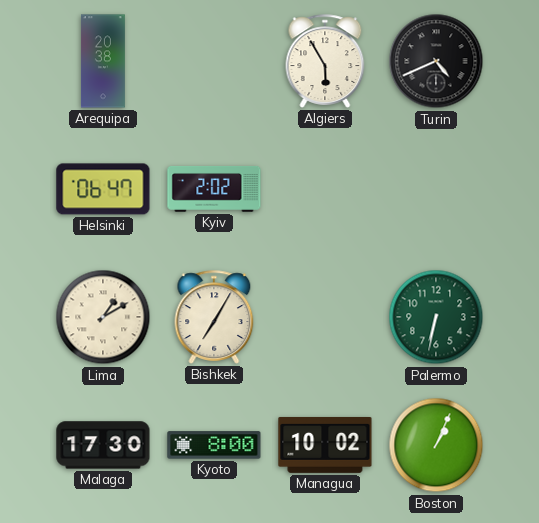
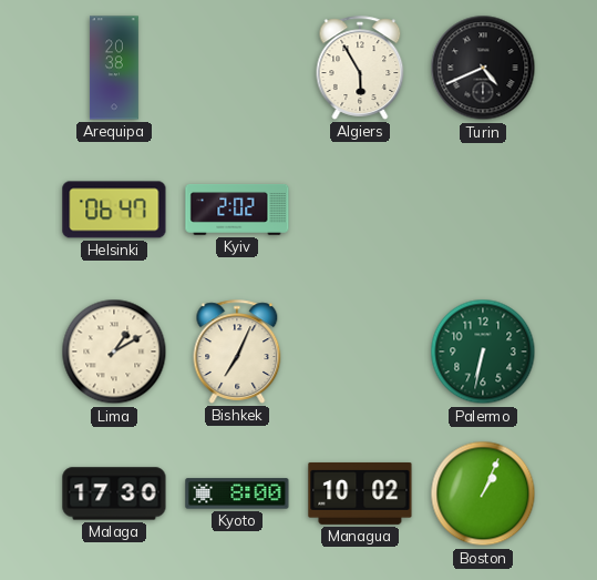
Bishkek: 7:05 -> 7:04 (237, 352)
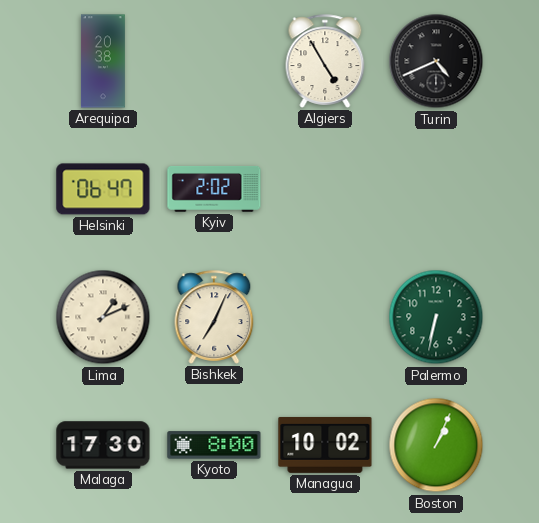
Algiers: 5:55 -> 4:55 (325, 61)
Lima: 1:10 -> 1:11 (103, 317)
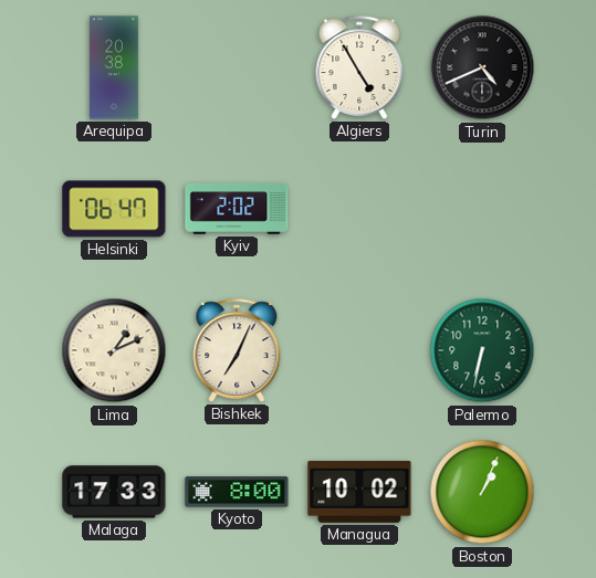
Malaga: 17:30 -> 17:33 (114, 492)
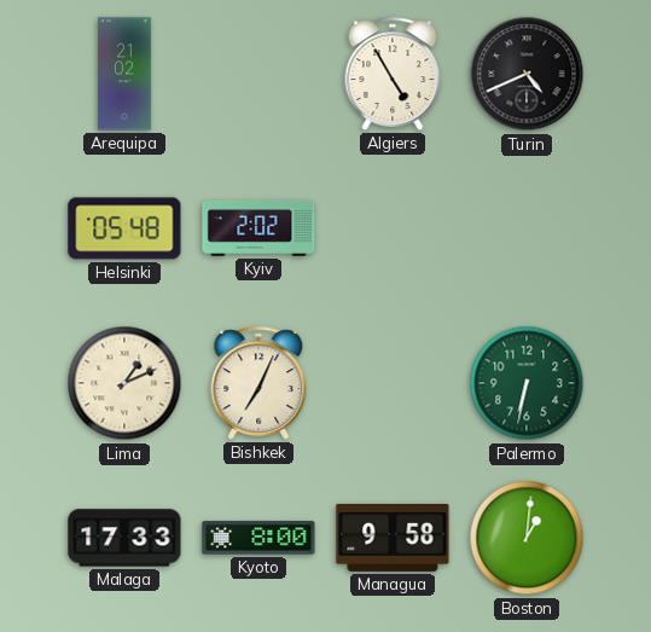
Arequipa: 20:38 -> 21:02 (124, 74)
Helsinki: 06:47 -> 05:48 (124, 228)
Managua: 10:02 -> 9:58 (393, 538)
Boston: 1:04 -> 1:01 (527, 538)
